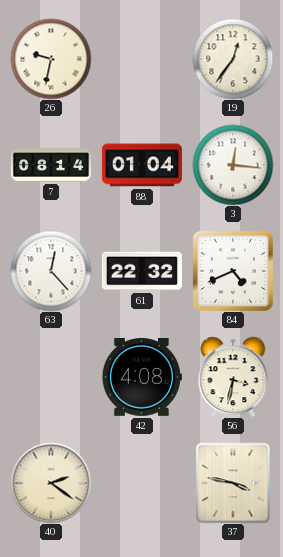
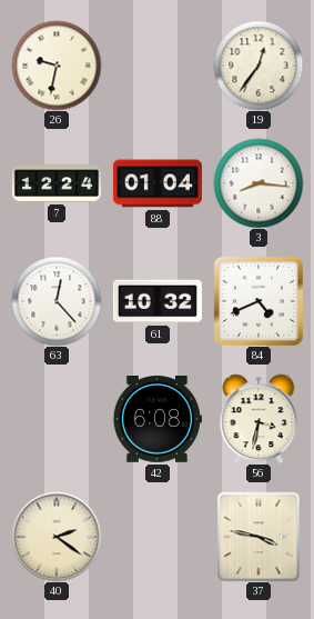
7: 08:14 -> 12:24 (57, 183)
3: 12:16 -> 8:16 (259, 183)
61: 22:32 -> 10:32 (158, 301)
42: 4:08 -> 6:08 (158, 420)
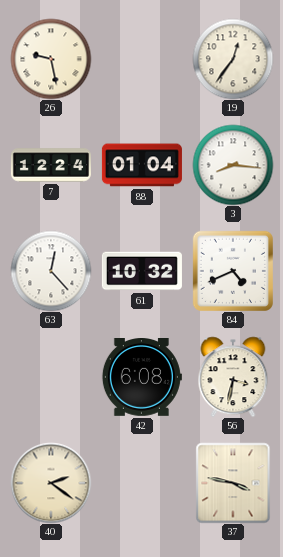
26: 9:32 -> 9:28 (51, 59)
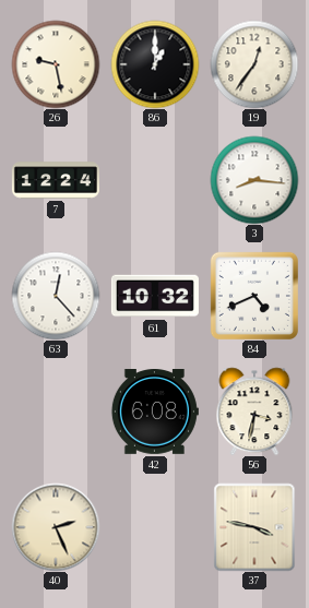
86: none -> 1:00 (155, 64)
88: 01:04 -> none (142, 165)
40: 2:21 -> 2:26 (56, 527)
